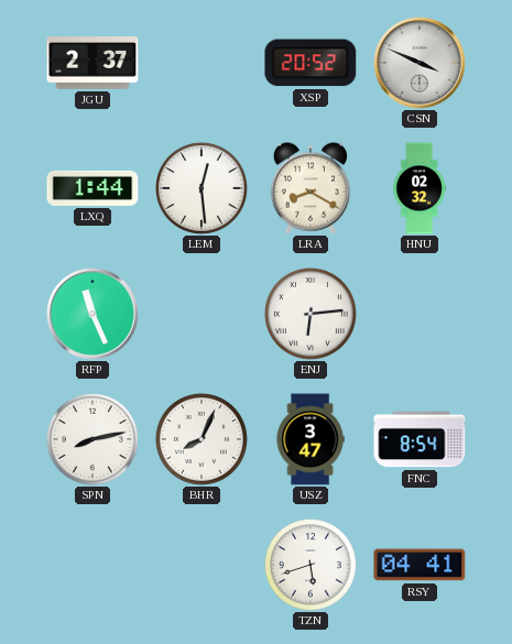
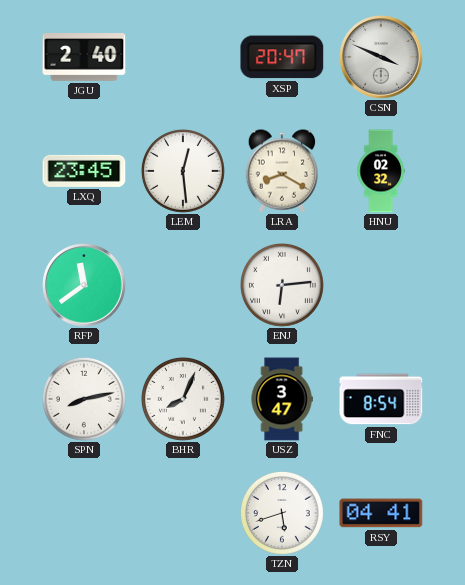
JGU: 2:37 -> 2:40 (84, 58)
XSP: 20:52 -> 20:47 (282, 57)
LXQ: 1:44 -> 23:45 (84, 171)
RFP: 11:26 -> 11:39 (84, 285)
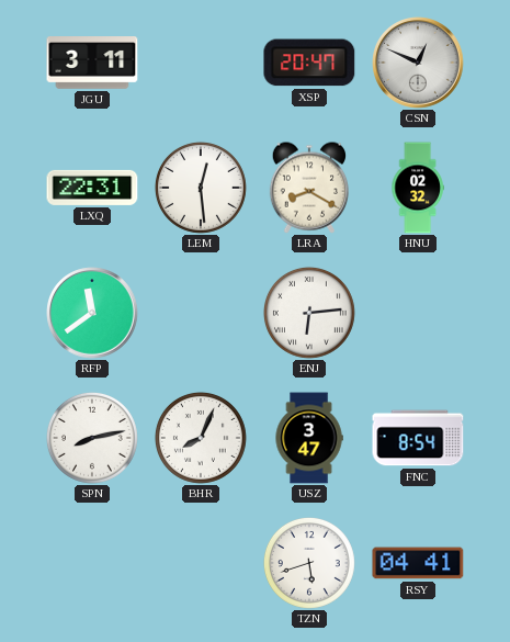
JGU: 2:40 -> 3:11 (92, 64)
CSN: 3:49 -> 12:49 (418, 63)
LXQ: 23:45 -> 22:31 (92, 188)
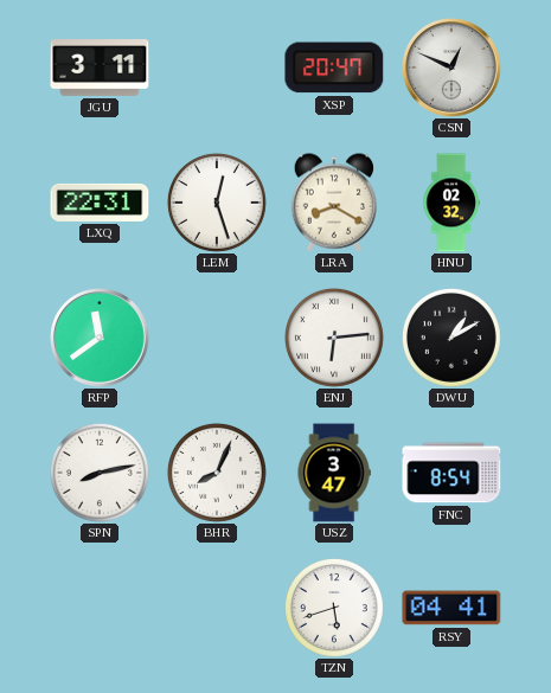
LEM: 12:29 -> 12:27 (217, 203)
DWU: none -> 1:10 (451, 338)
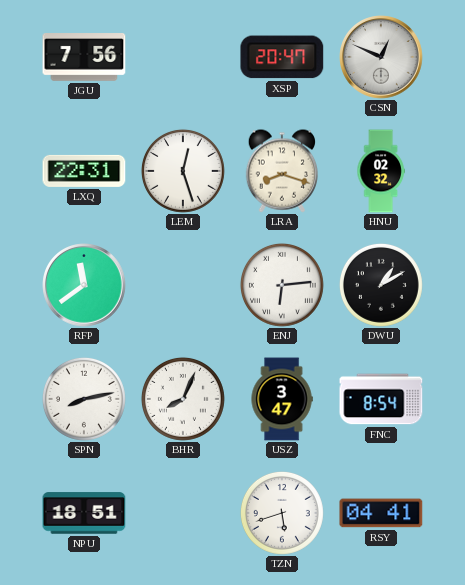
JGU: 3:11 -> 7:56 (84, 58)
LRA: 8:20 -> 8:18 (282, 171)
NPU: none -> 18:51 (84, 513)
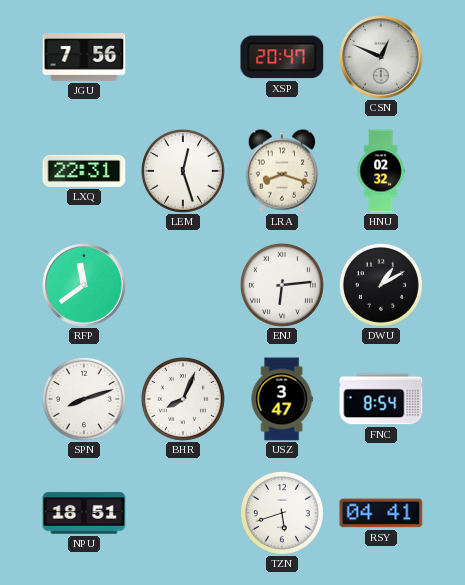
SPN: 8:13 -> 8:12 (84, 399)
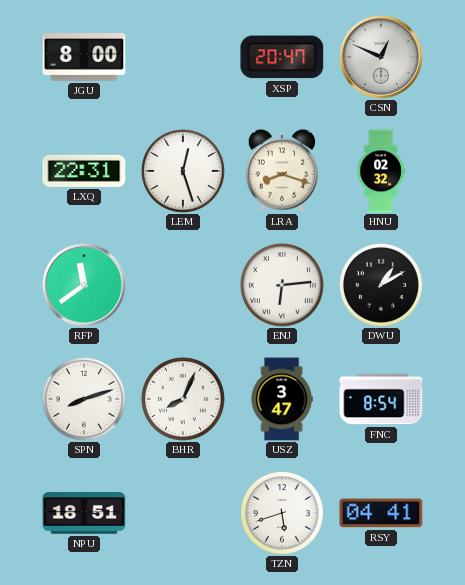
JGU: 7:56 -> 8:00 (84, 58)
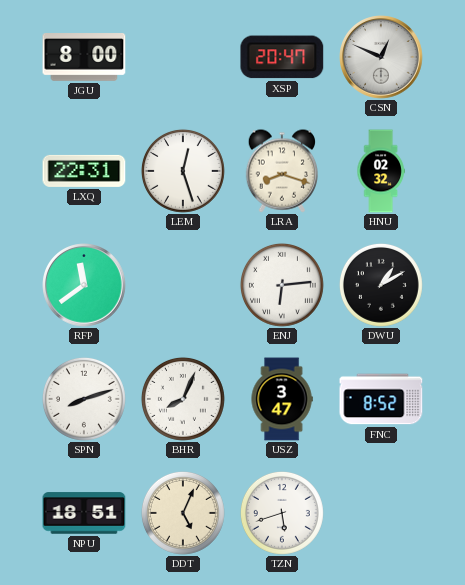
FNC: 8:54 -> 8:52 (381, 399)
DDT: none -> 5:04 (183, 513)
RSY: 04:41 -> none (381, 513)
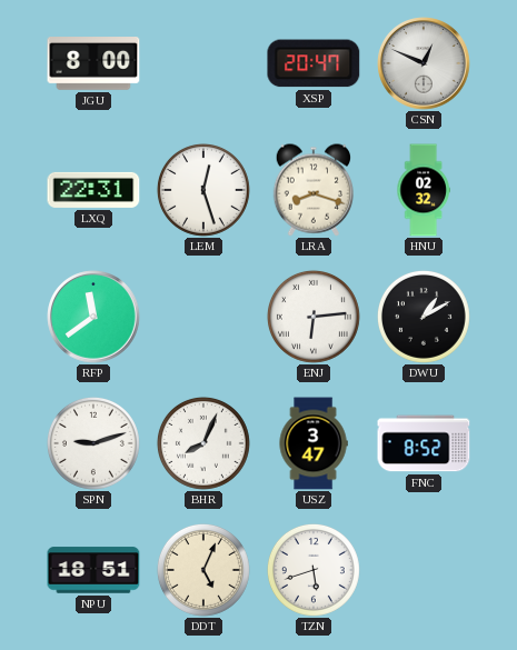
SPN: 8:12 -> 9:12 (93, 443)
